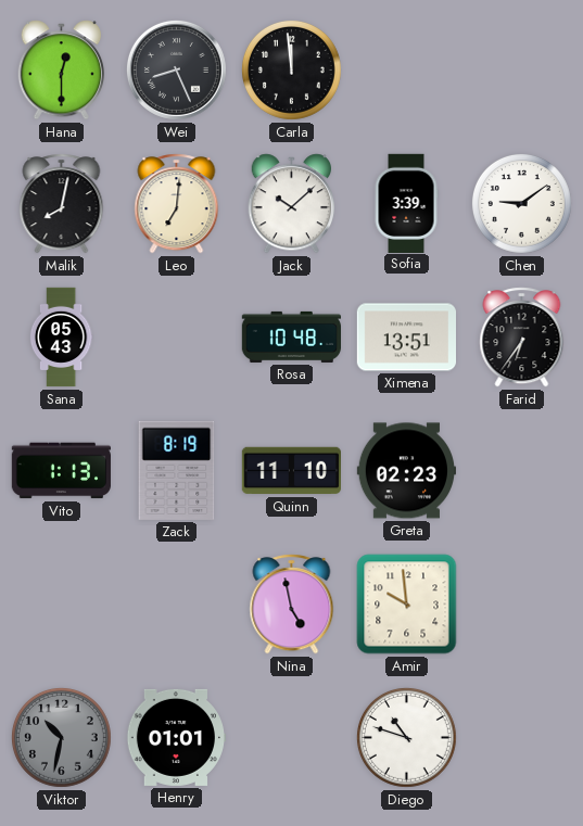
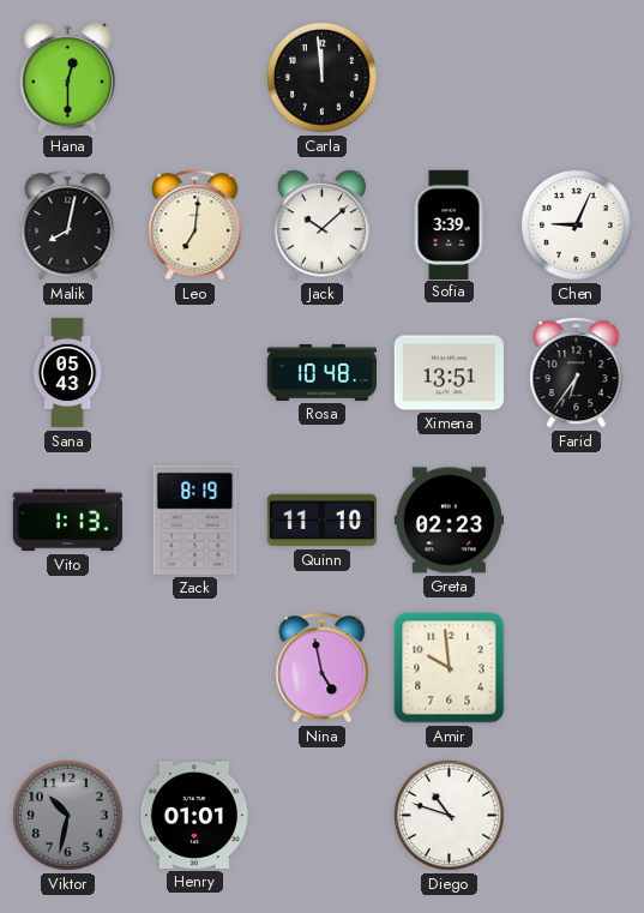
Wei: 8:26 -> none (176, 69)
Chen: 9:09 -> 9:04 (576, 224)
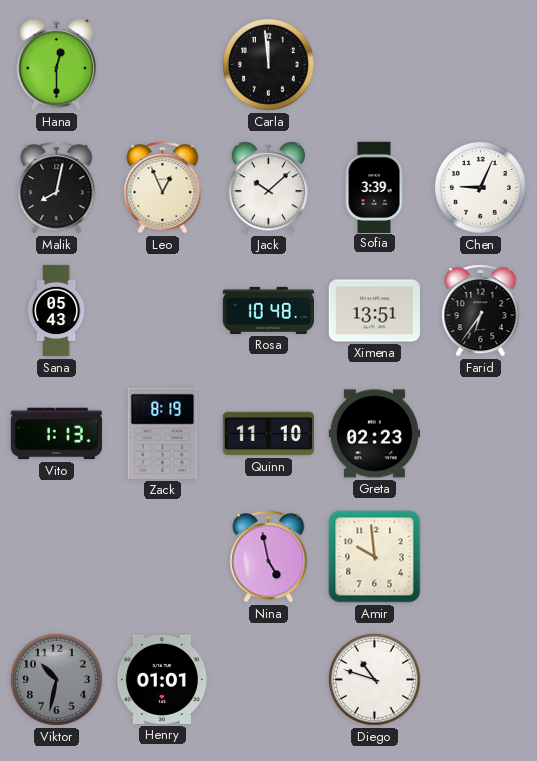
Leo: 7:01 -> 12:56 (163, 188)
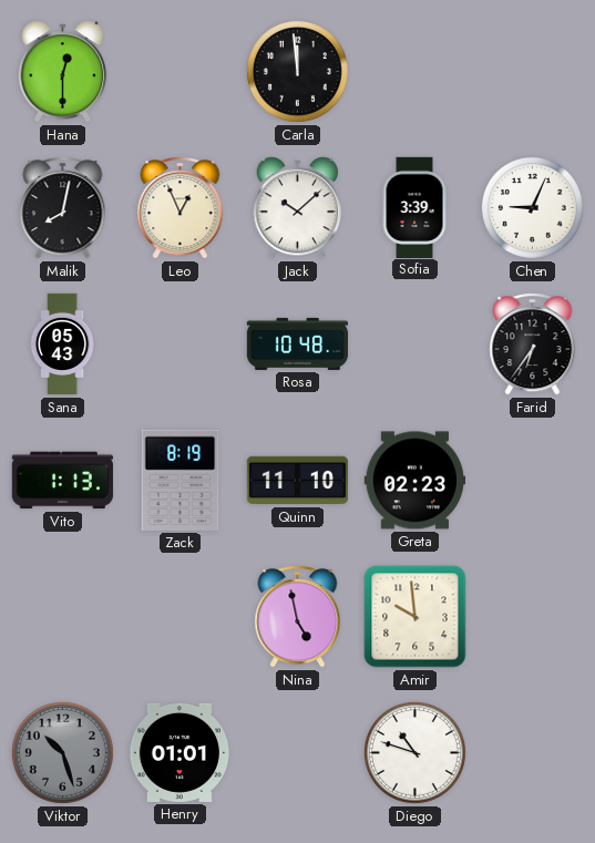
Ximena: 13:51 -> none (374, 311)
Viktor: 10:32 -> 10:27 (62, 752)
